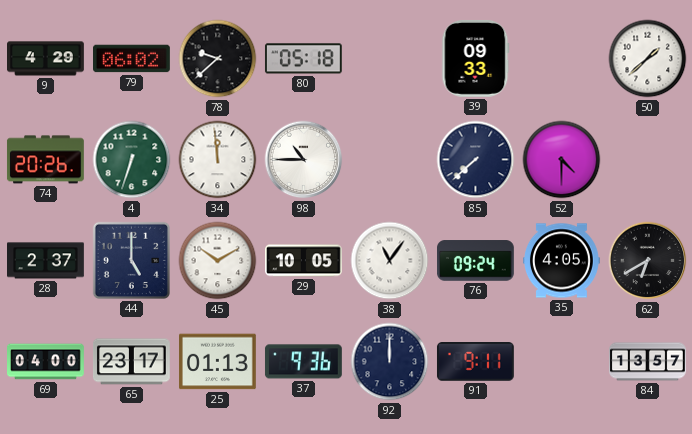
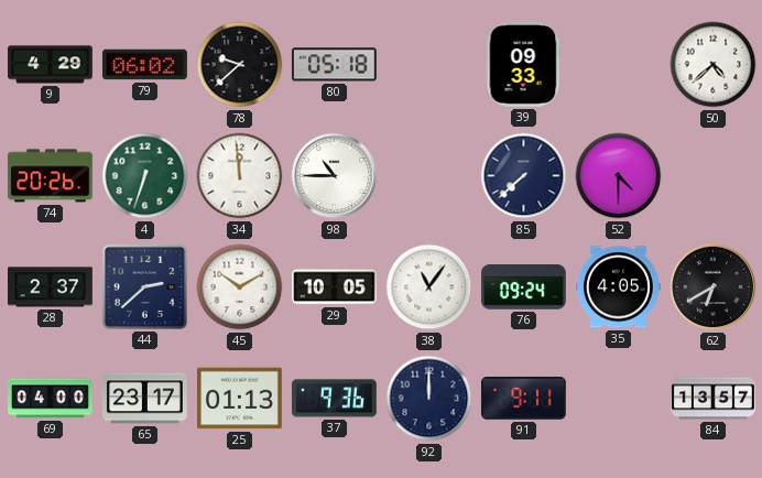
50: 1:38 -> 4:38 (714, 65)
44: 5:00 -> 2:38 (144, 286)
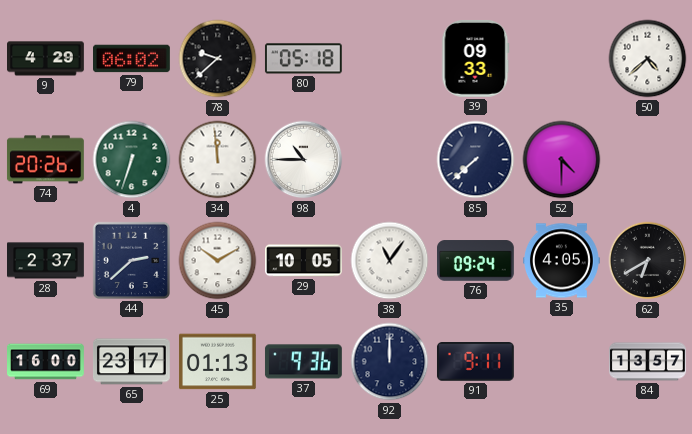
69: 04:00 -> 16:00 (46, 362)
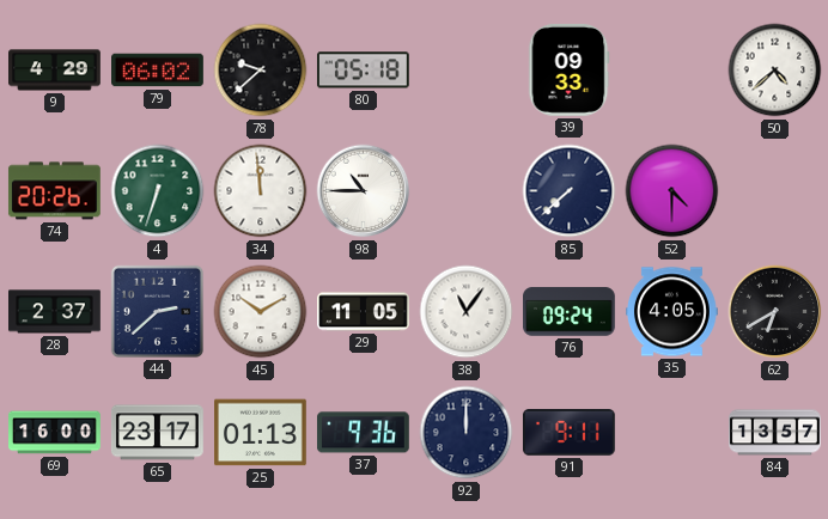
29: 10:05 -> 11:05 (364, 312)
